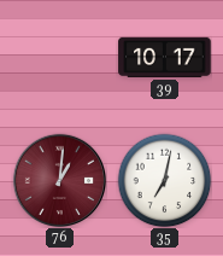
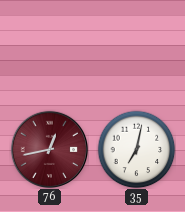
39: 10:17 -> none (165, 57)
76: 1:01 -> 12:43 (49, 149)
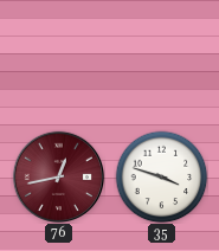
35: 7:02 -> 3:48 (161, 176)
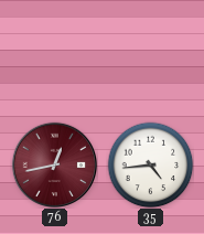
35: 3:48 -> 4:44 (150, 164)
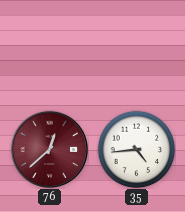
76: 12:43 -> 12:38 (49, 149)
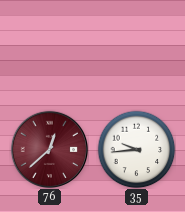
35: 4:44 -> 9:44 (136, 149)
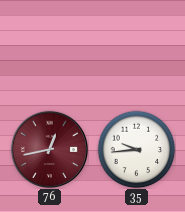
76: 12:38 -> 12:43 (49, 149)
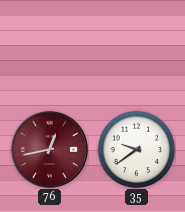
35: 9:44 -> 9:39 (136, 149)
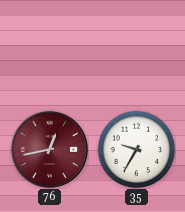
35: 9:39 -> 9:35 (136, 149)
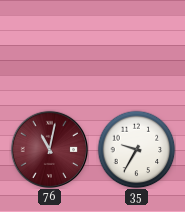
76: 12:43 -> 11:02 (49, 149)
